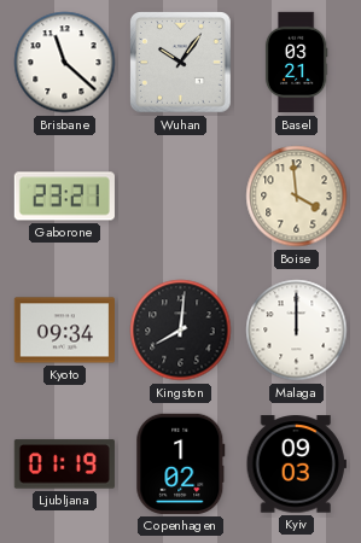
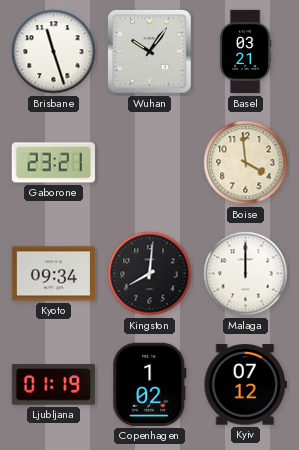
Brisbane: 11:22 -> 11:27 (54, 52)
Kyiv: 09:03 -> 07:12 (245, 385)
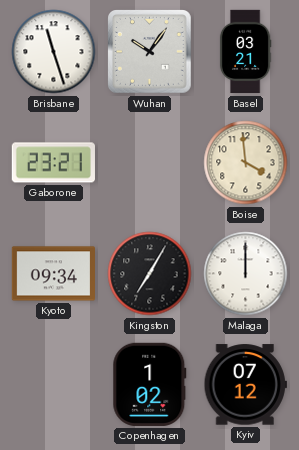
Kingston: 8:01 -> 7:05 (150, 274)
Ljubljana: 01:19 -> none (53, 385)
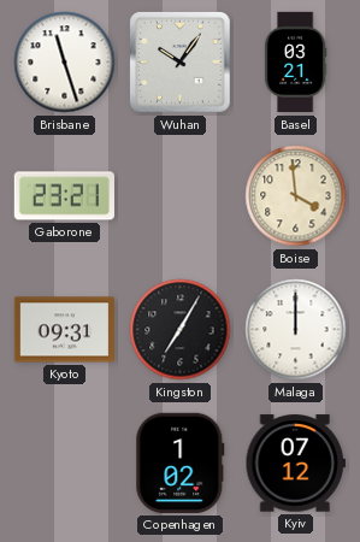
Kyoto: 09:34 -> 09:31 (64, 330)
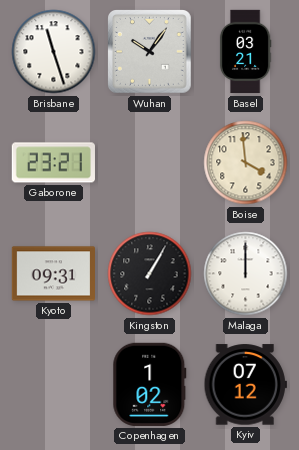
Kingston: 7:05 -> 1:05 (150, 274)
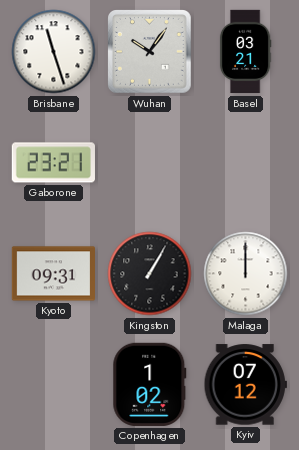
Boise: 3:59 -> none (246, 163)
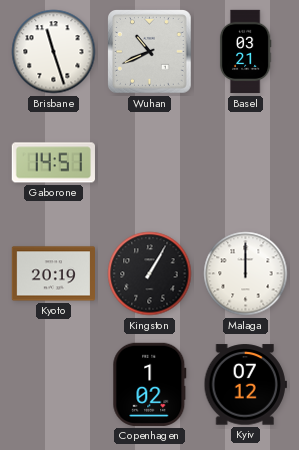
Wuhan: 10:06 -> 10:41 (150, 52)
Gaborone: 23:21 -> 14:51 (53, 163)
Kyoto: 09:31 -> 20:19 (53, 274)
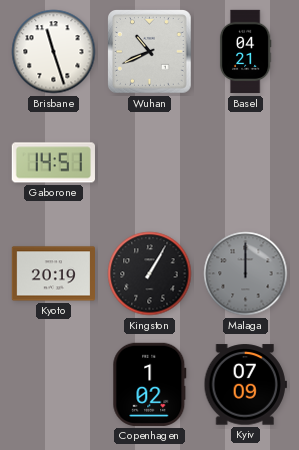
Basel: 03:21 -> 04:21 (245, 52)
Malaga dial: white -> grey (246, 274)
Kyiv: 07:12 -> 07:09 (245, 385)
